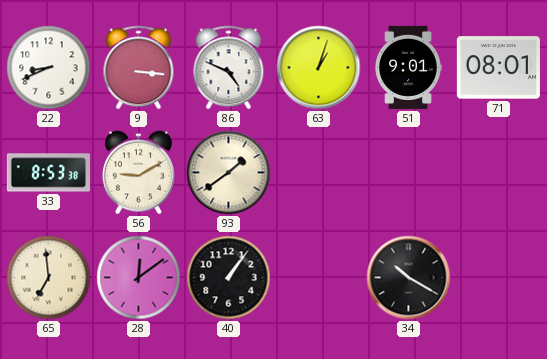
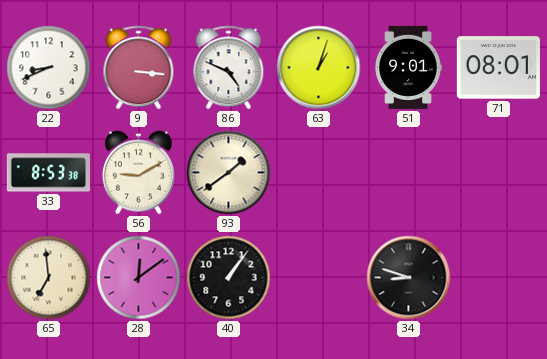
34: 10:20 -> 8:48 (409, 278)
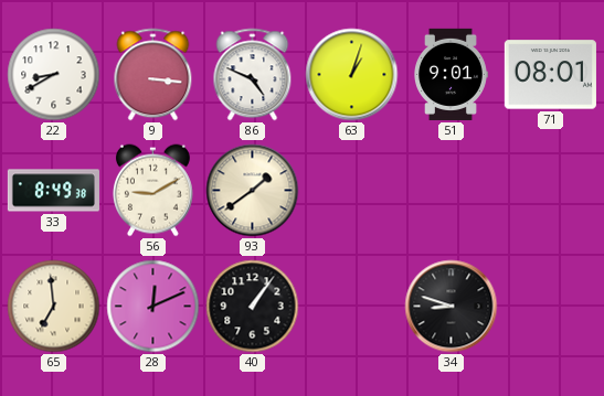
22: 8:41 -> 8:40 (54, 75)
33: 8:53 -> 8:49 (53, 191)
28: 12:09 -> 12:11 (153, 307)
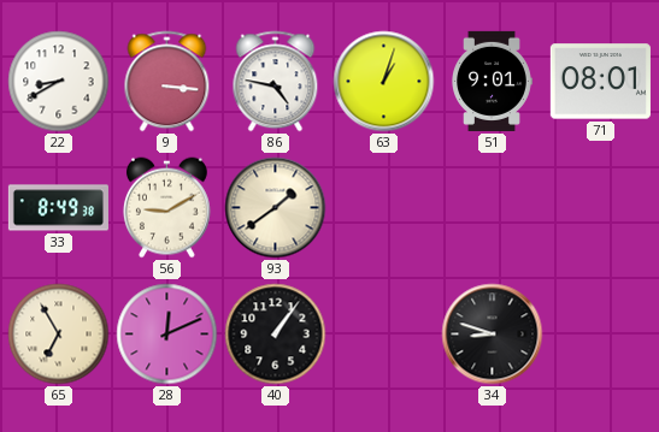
86: 4:49 -> 4:47 (276, 82)
65: 6:59 -> 6:55 (59, 335)
